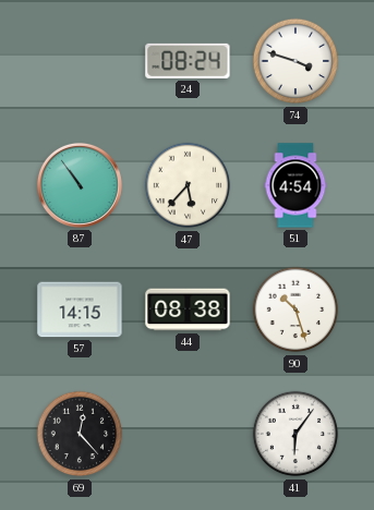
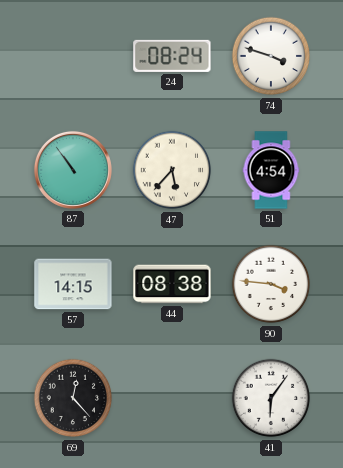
90: 10:27 -> 3:46 (271, 284)
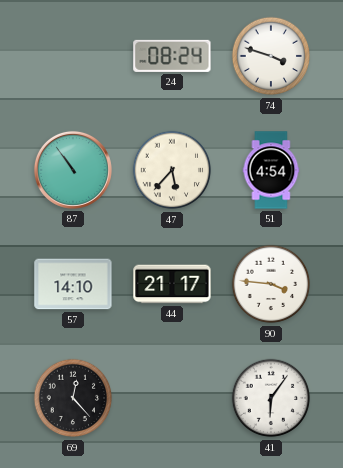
57: 14:15 -> 14:10 (73, 284)
44: 08:38 -> 21:17 (172, 284)
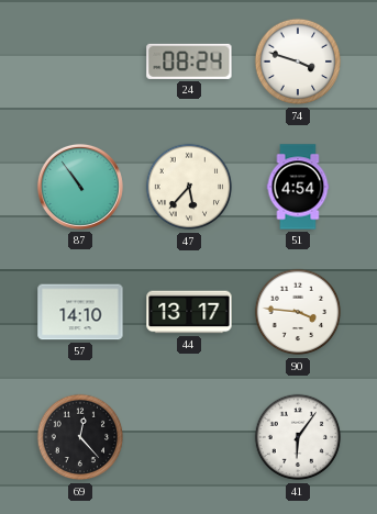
44: 21:17 -> 13:17 (189, 312)
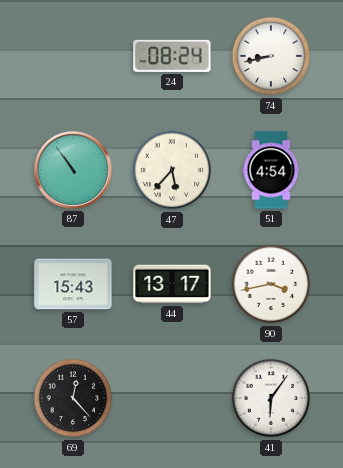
74: 3:48 -> 8:43 (271, 56)
57: 14:10 -> 15:43 (73, 284)
90: 3:46 -> 3:43 (271, 284)
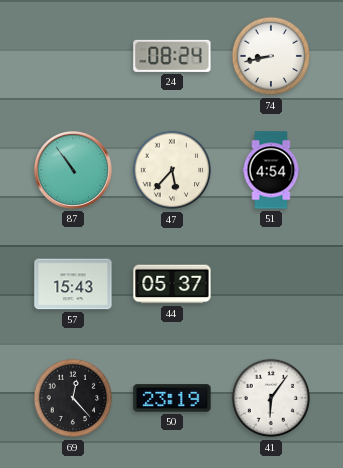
44: 13:17 -> 05:37 (172, 284)
90: 3:43 -> none (271, 284)
50: none -> 23:19 (172, 398)
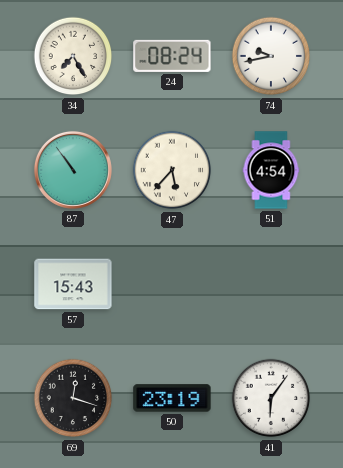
34: none -> 7:25 (73, 56)
74: 8:43 -> 9:43 (271, 56)
44: 05:37 -> none (172, 284)
69: 12:23 -> 12:18 (73, 398)
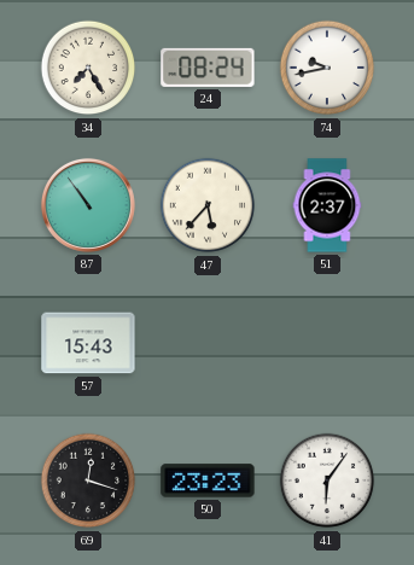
51: 4:54 -> 2:37 (327, 205)
50: 23:19 -> 23:23 (208, 480)
